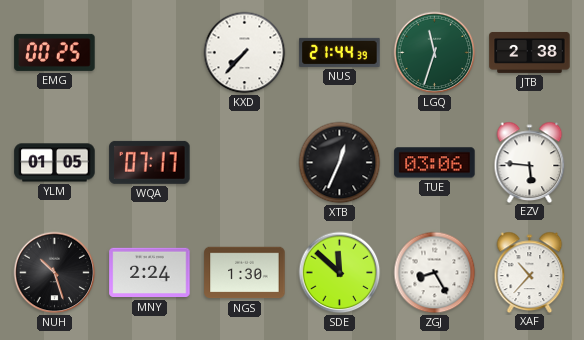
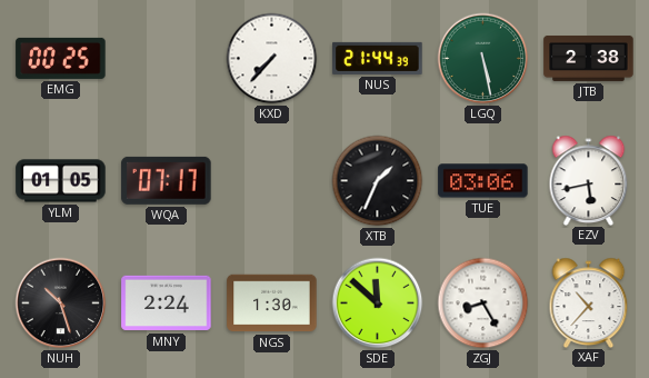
LGQ: 11:33 -> 5:28 (483, 59)
XTB: 12:34 -> 1:34 (378, 181)
EZV: 5:46 -> 5:43 (589, 180)
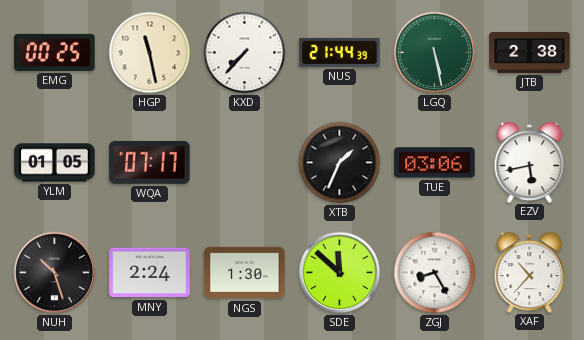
HGP: none -> 11:28 (150, 53)
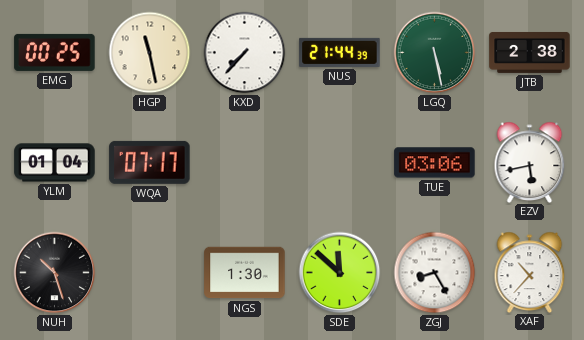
YLM: 01:05 -> 01:04 (55, 163)
XTB: 1:34 -> none (340, 163)
MNY: 2:24 -> none (150, 273)
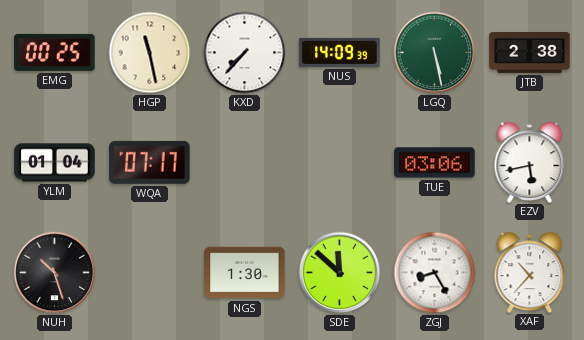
NUS: 21:44 -> 14:09 (340, 52)
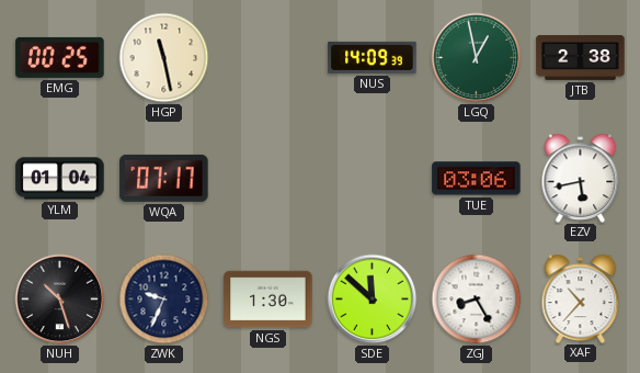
KXD: 7:37 -> none (245, 53)
LGQ: 5:28 -> 12:58 (477, 58)
ZWK: none -> 9:34 (164, 299)
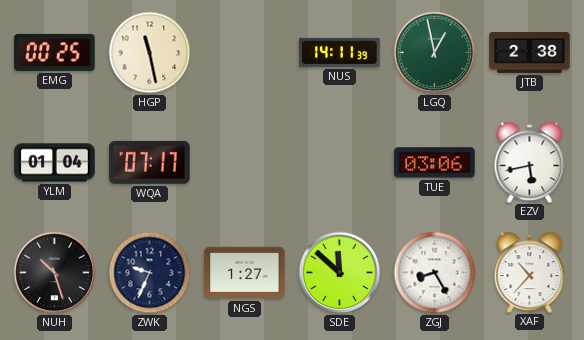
NUS: 14:09 -> 14:11 (340, 52)
NGS: 1:30 -> 1:27 (245, 273)
